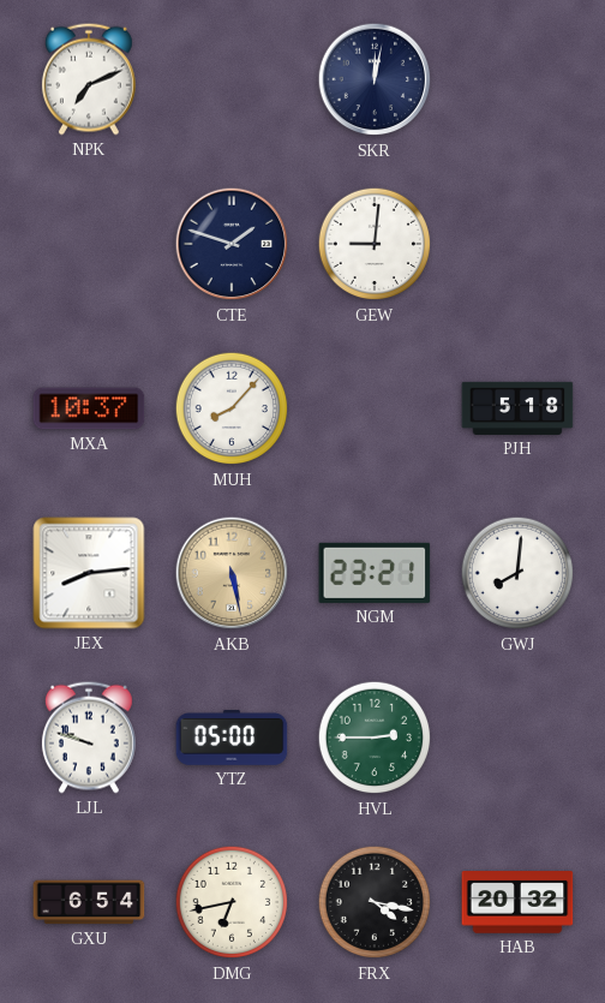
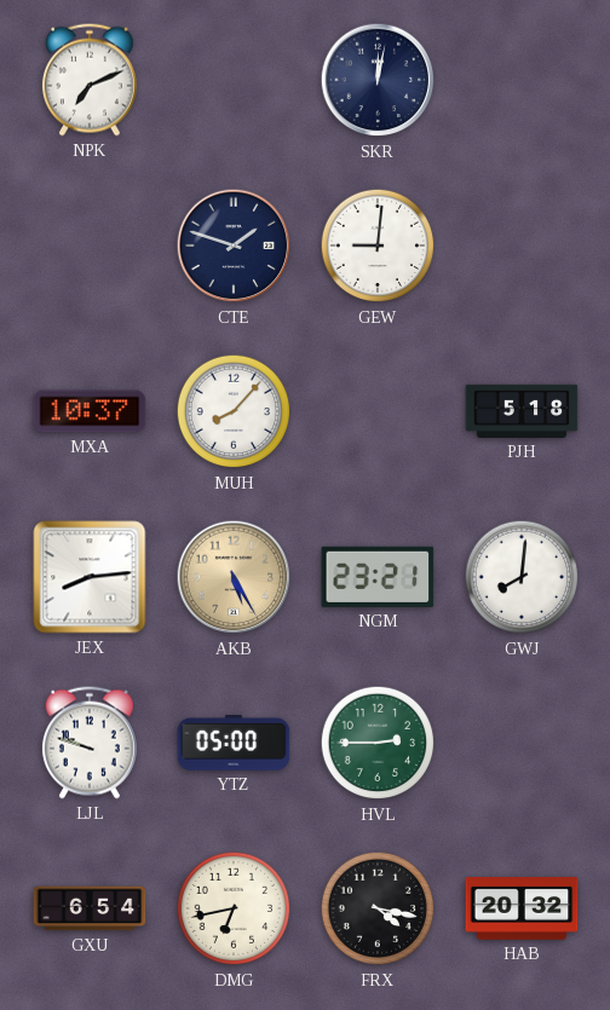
AKB: 5:28 -> 5:25 (234, 577)
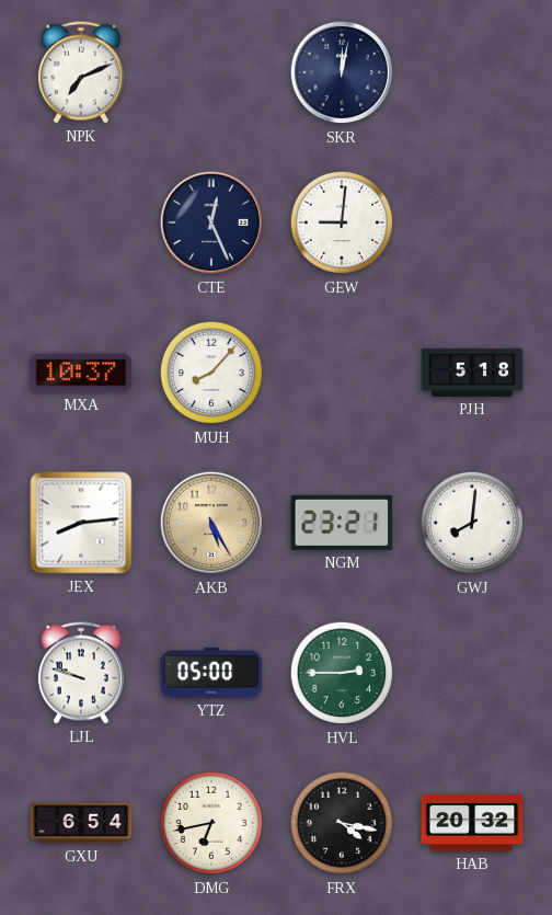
CTE: 1:48 -> 12:26 (211, 222)
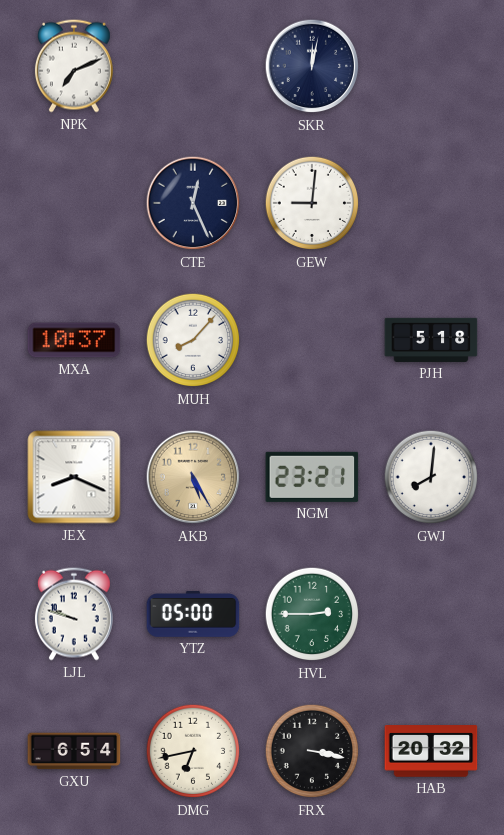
JEX: 8:14 -> 8:19 (74, 477)
FRX: 4:17 -> 3:17 (312, 751)
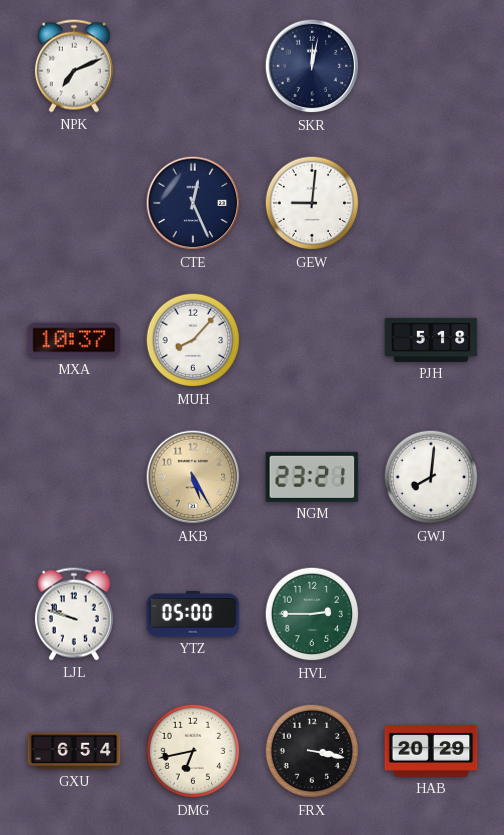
JEX: 8:19 -> none (74, 477)
HAB: 20:32 -> 20:29 (431, 751)
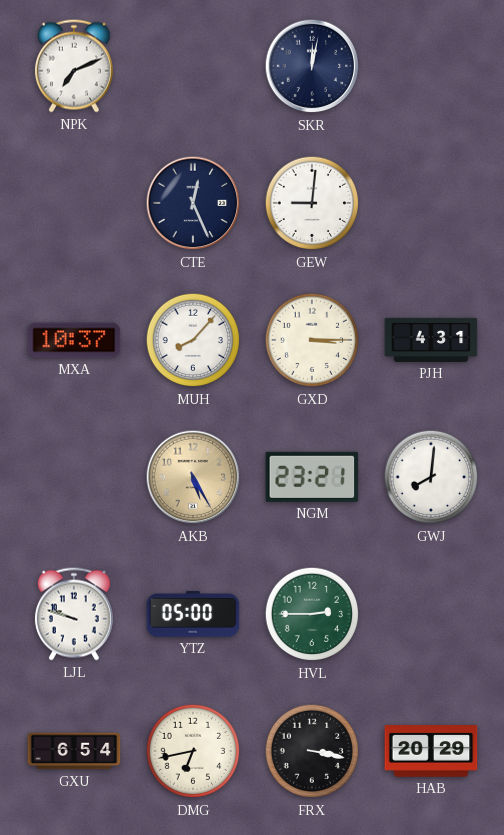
GXD: none -> 3:15 (312, 340)
PJH: 5:18 -> 4:31 (431, 340)
